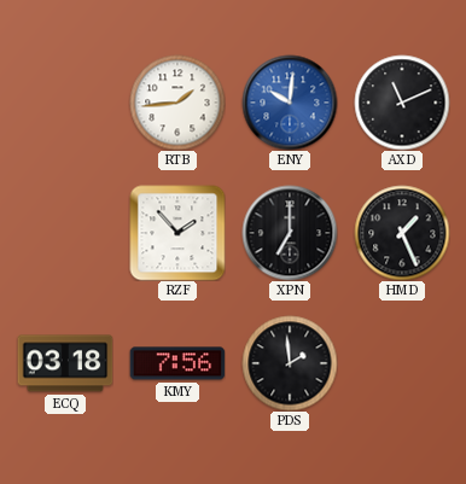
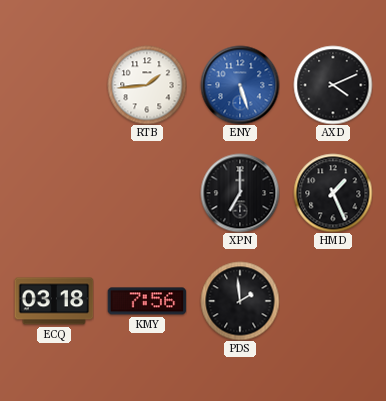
ENY: 10:01 -> 5:27 (240, 85)
AXD: 11:11 -> 4:11 (333, 85)
RZF: 1:53 -> none (177, 233)
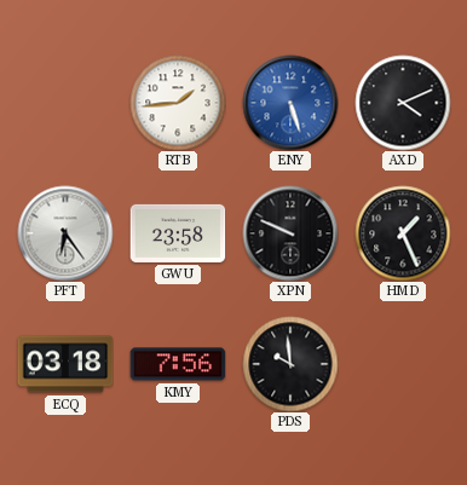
PFT: none -> 6:24 (65, 233)
GWU: none -> 23:58 (178, 233)
XPN: 7:00 -> 9:49 (290, 233)
PDS: 1:59 -> 9:59 (290, 364)
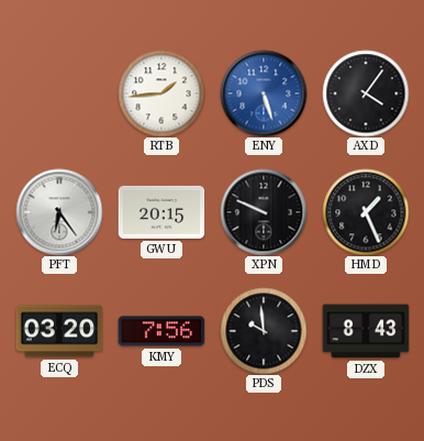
AXD: 4:11 -> 4:06 (366, 93)
GWU: 23:58 -> 20:15 (161, 212)
ECQ: 03:18 -> 03:20 (59, 331)
DZX: none -> 8:43 (366, 331)
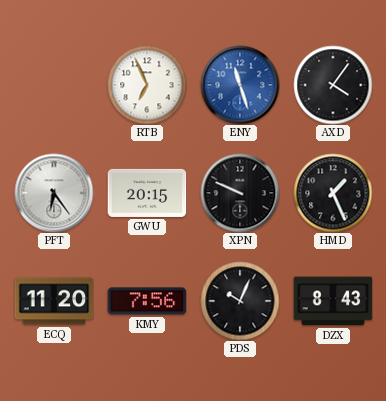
RTB: 1:44 -> 6:56 (147, 85)
ENY: 5:27 -> 11:27 (240, 85)
ECQ: 03:20 -> 11:20 (54, 301)
PDS: 9:59 -> 10:04 (240, 301)
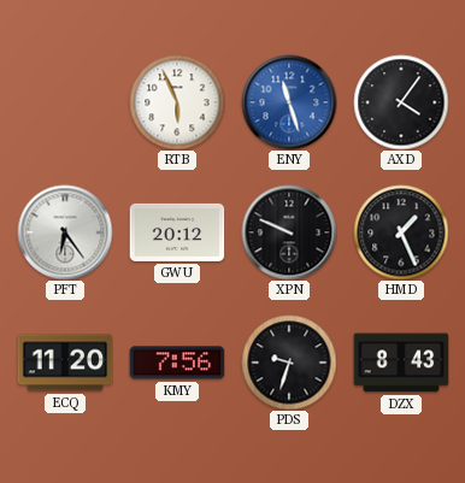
RTB: 6:56 -> 5:56 (177, 102)
GWU: 20:15 -> 20:12 (177, 232)
PDS: 10:04 -> 9:33 (289, 363)
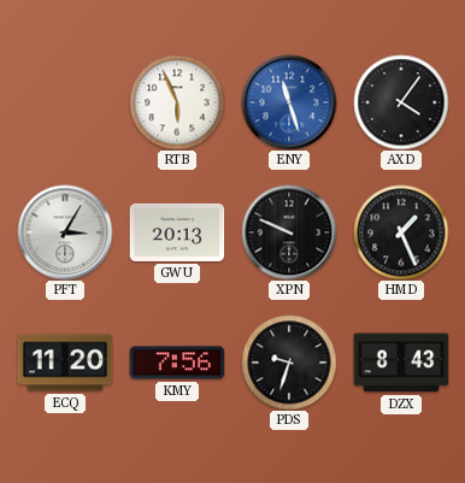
PFT: 6:24 -> 3:05 (65, 232)
GWU: 20:12 -> 20:13 (177, 232)
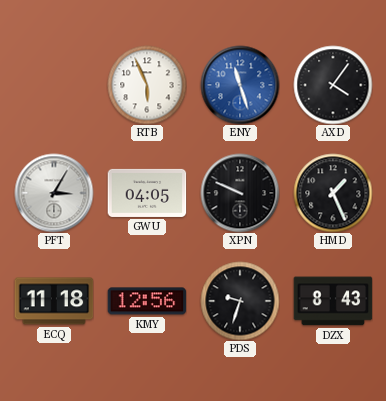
GWU: 20:13 -> 04:05 (147, 193)
ECQ: 11:20 -> 11:18 (54, 301)
KMY: 7:56 -> 12:56 (147, 301)
